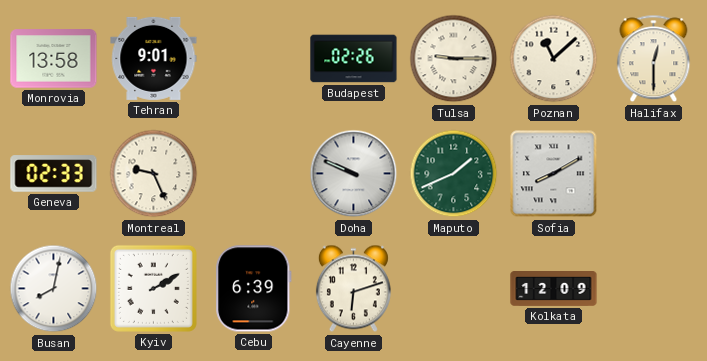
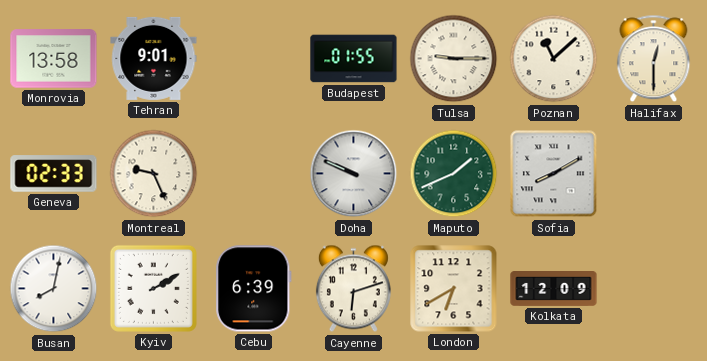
Budapest: 02:26 -> 01:55 (354, 59)
London: none -> 6:40 (454, 289)
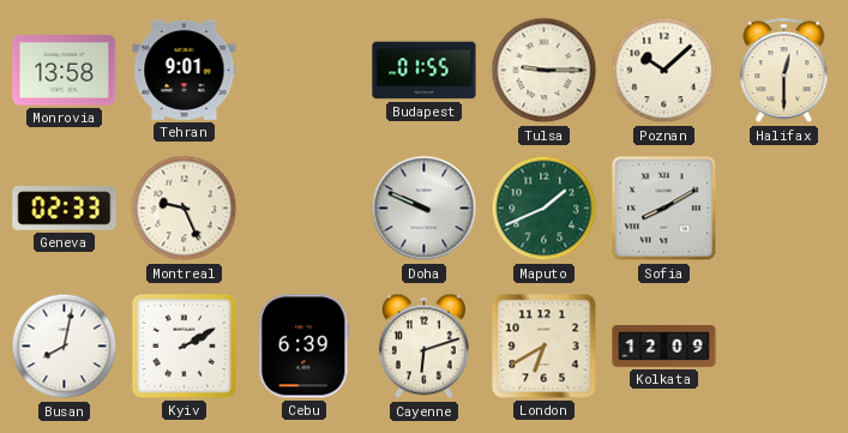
Poznan: 11:08 -> 10:08 (664, 71)
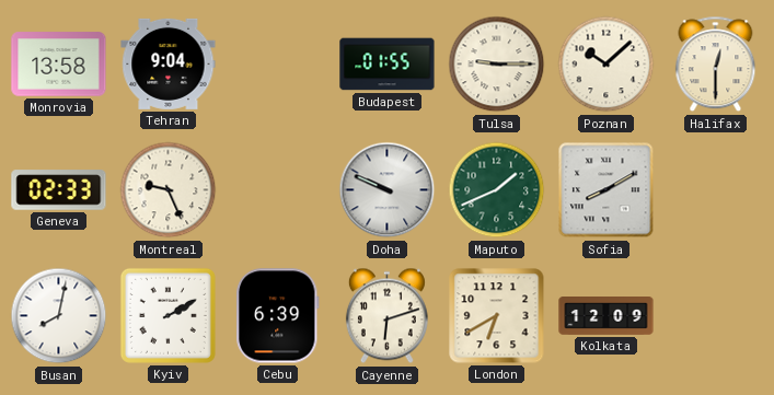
Tehran: 9:01 -> 9:04 (169, 63)
